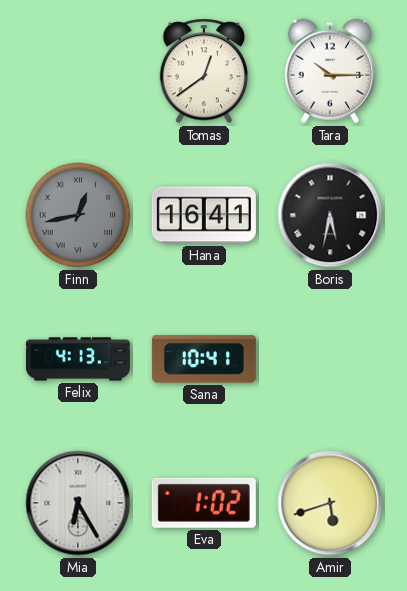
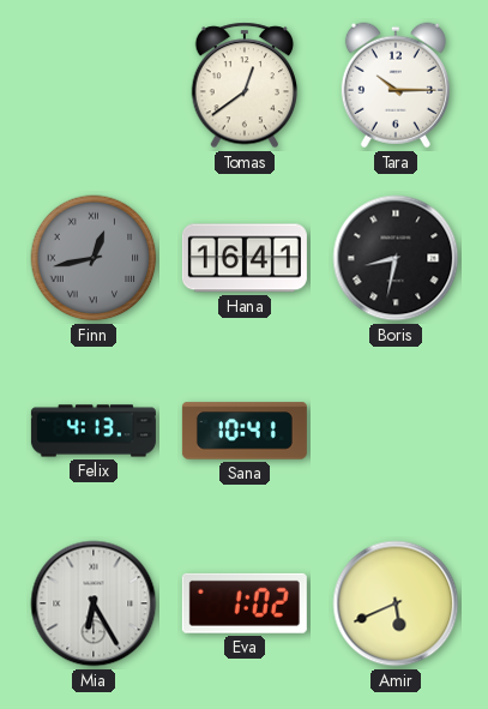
Boris: 5:32 -> 8:32 (396, 258)
Amir: 5:42 -> 5:41 (396, 603)
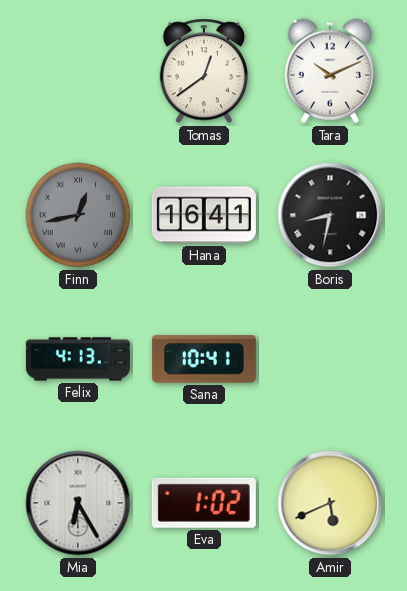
Tara: 10:15 -> 10:11 (330, 71)
